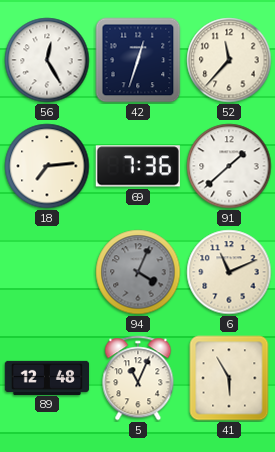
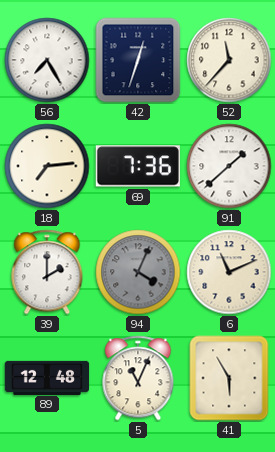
56: 12:25 -> 7:25 (47, 60)
39: none -> 2:00 (47, 272)
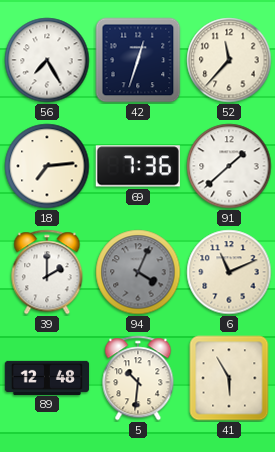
5: 11:04 -> 10:31 (138, 378)
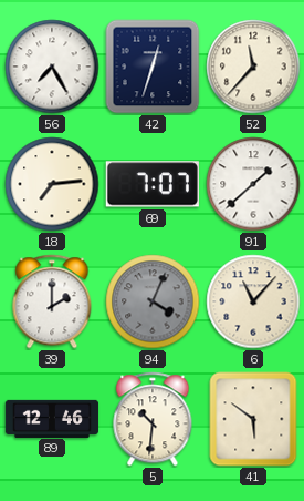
69: 7:36 -> 7:07 (153, 184)
6: 11:11 -> 11:07 (253, 301)
89: 12:48 -> 12:46 (52, 418)
41: 5:55 -> 5:51 (253, 419)
